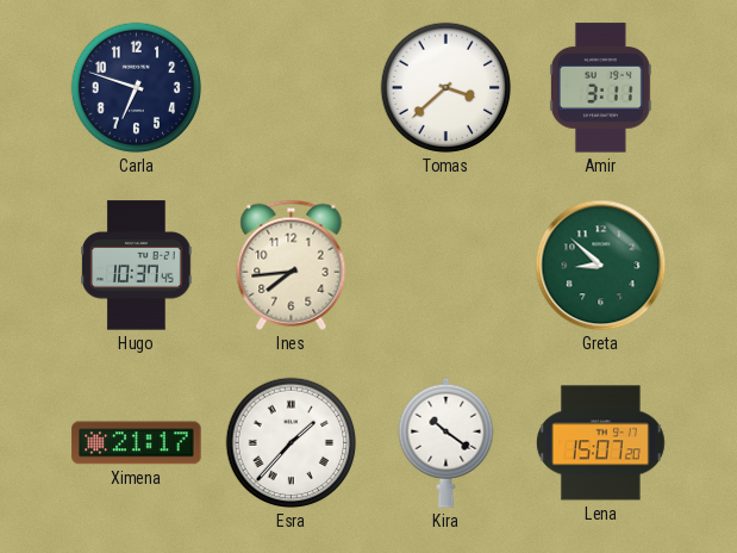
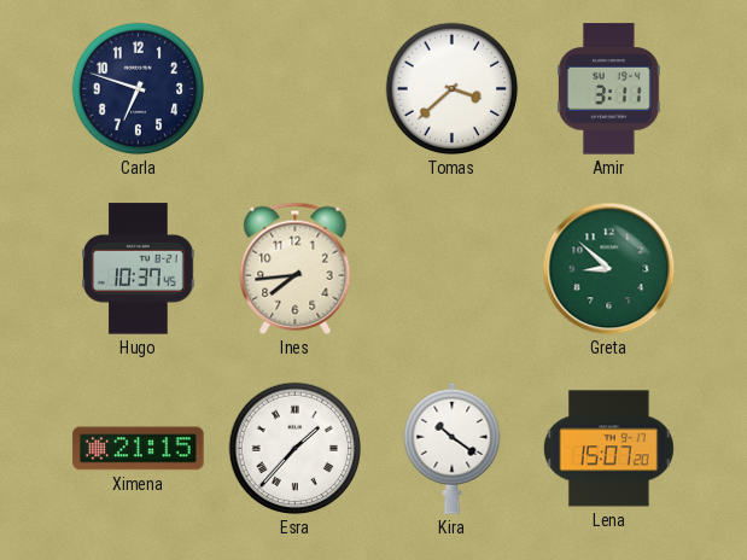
Ximena: 21:17 -> 21:15 (139, 449)
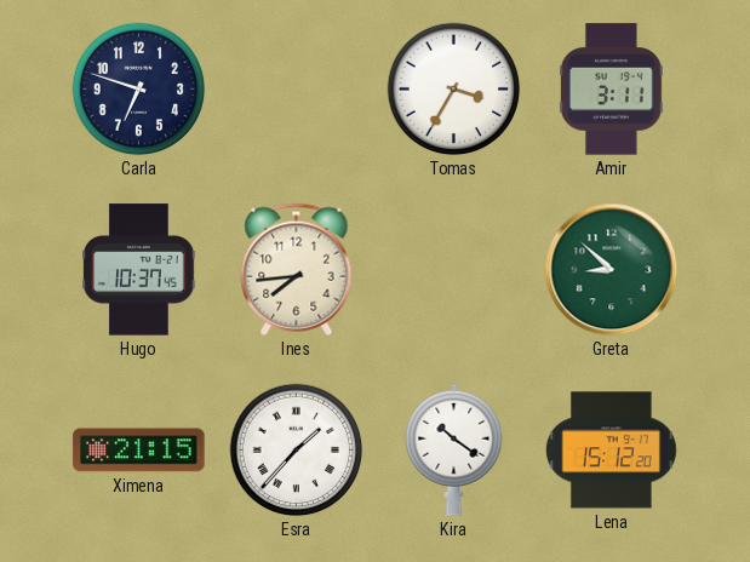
Tomas: 3:38 -> 3:35 (454, 90)
Lena: 15:07 -> 15:12 (611, 451)
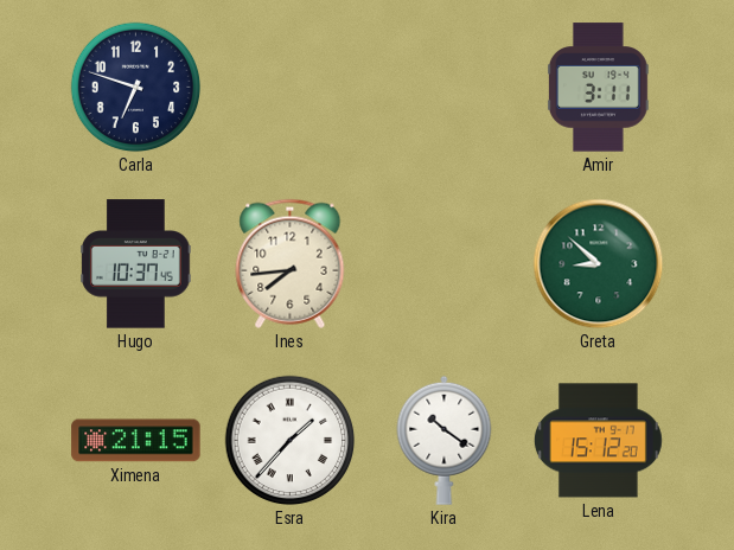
Tomas: 3:35 -> none (454, 90)
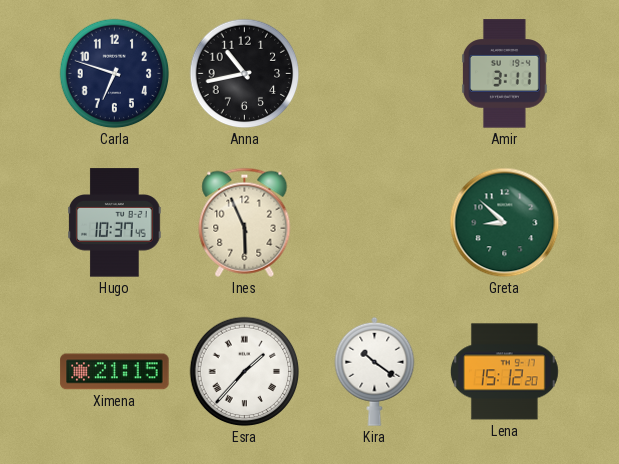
Anna: none -> 10:43 (245, 74)
Ines: 7:44 -> 5:56 (245, 222)
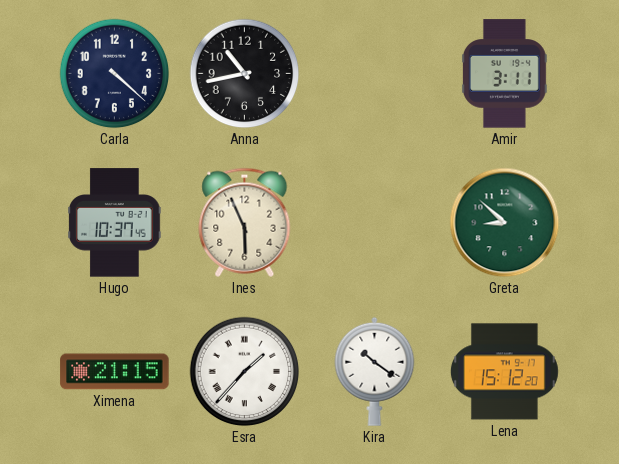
Carla: 6:48 -> 4:22 (115, 74)
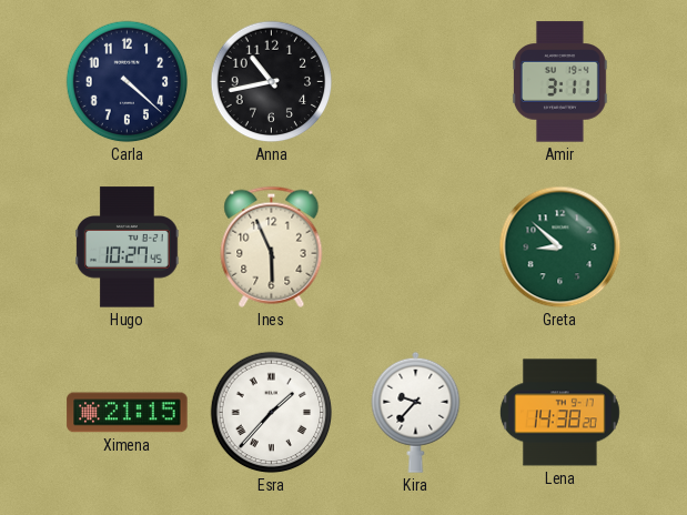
Hugo: 10:37 -> 10:27 (128, 248)
Kira: 10:21 -> 9:37 (416, 412)
Lena: 15:12 -> 14:38 (559, 413)
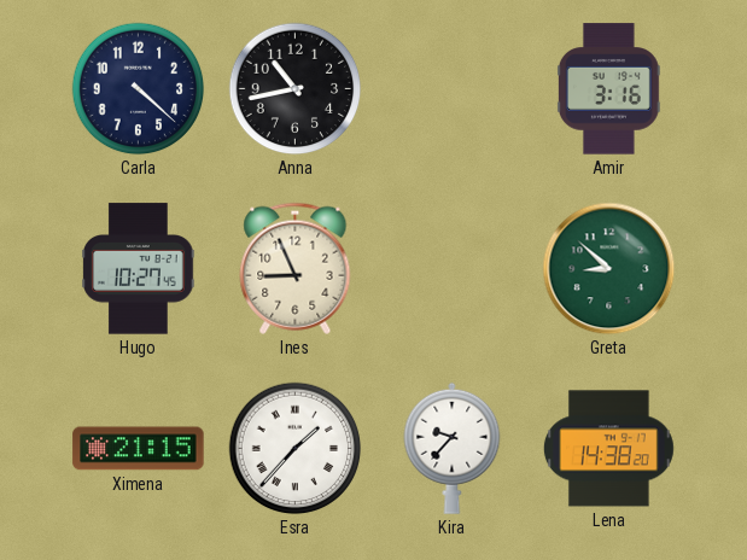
Amir: 3:11 -> 3:16 (608, 89)
Ines: 5:56 -> 8:56 (296, 268)
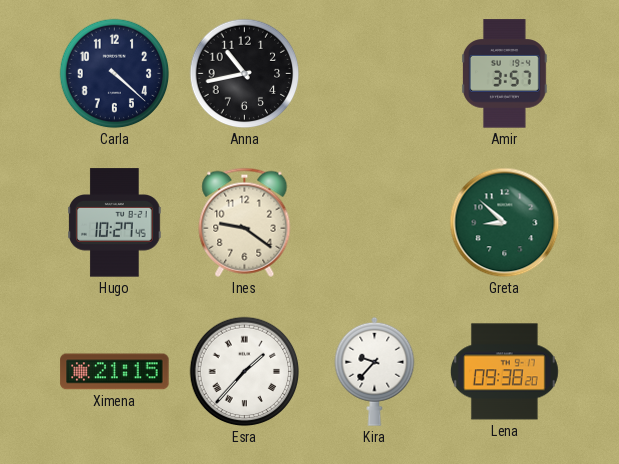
Amir: 3:16 -> 3:57 (504, 74)
Ines: 8:56 -> 9:21 (245, 222)
Lena: 14:38 -> 09:38 (504, 372)
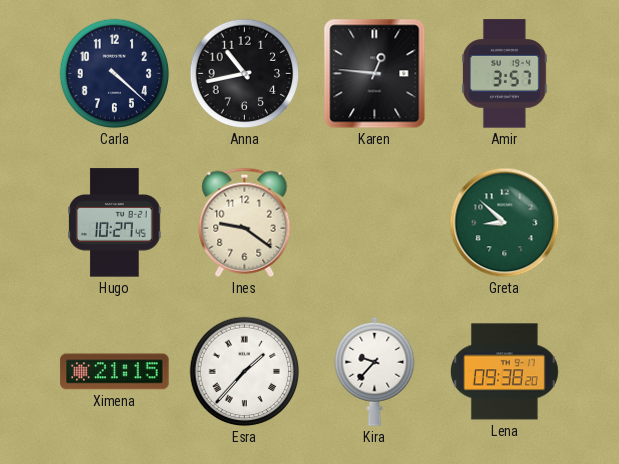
Karen: none -> 12:46 (375, 74)
